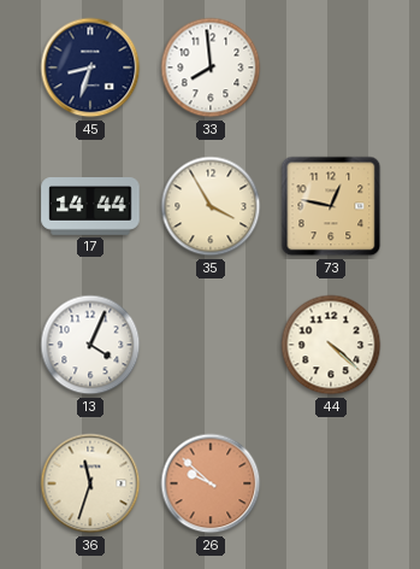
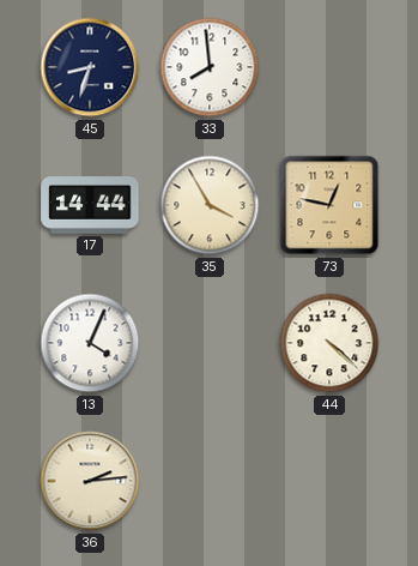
36: 11:33 -> 2:14 (90, 481)
26: 9:52 -> none (211, 483)
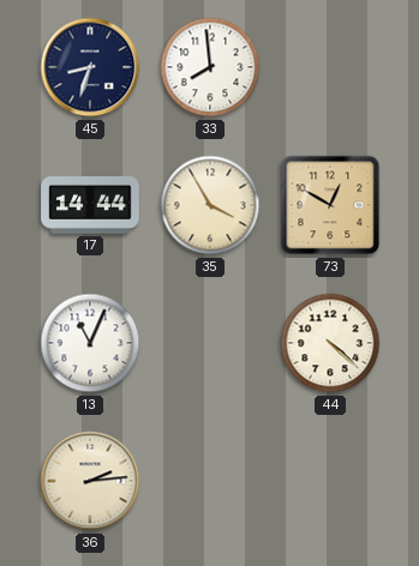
73: 12:47 -> 12:50 (330, 205)
13: 4:04 -> 11:04 (90, 343)
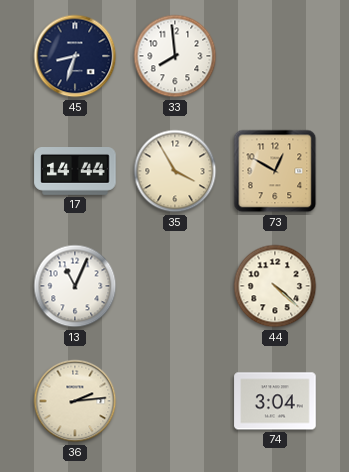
74: none -> 3:04 (275, 401)
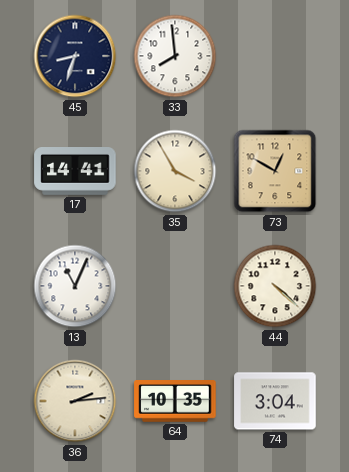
17: 14:44 -> 14:41 (75, 172)
64: none -> 10:35 (175, 402)
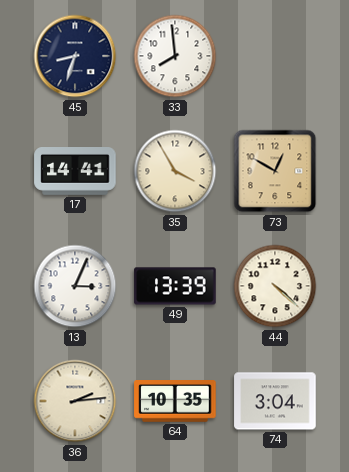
13: 11:04 -> 3:04 (75, 286)
49: none -> 13:39 (175, 286)
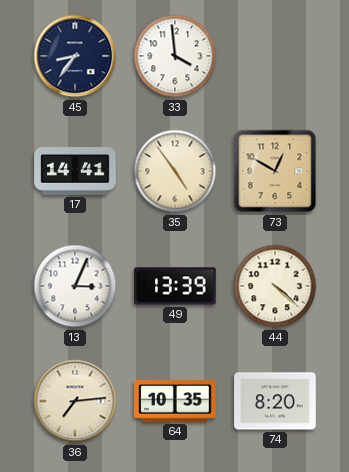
45: 8:33 -> 8:36 (75, 56)
33: 7:59 -> 3:59 (175, 56)
35: 3:55 -> 4:54 (175, 171)
36: 2:14 -> 7:14 (75, 401)
74: 3:04 -> 8:20 (275, 401)
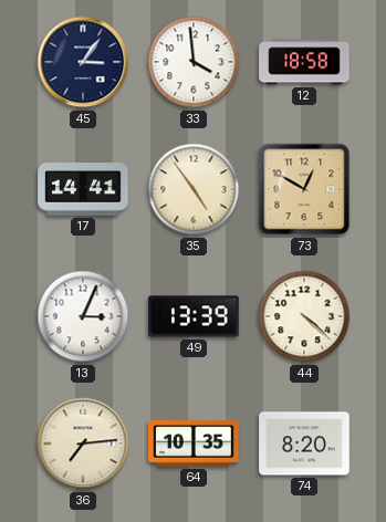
45: 8:36 -> 3:06 (83, 62)
12: none -> 18:58 (304, 62)
